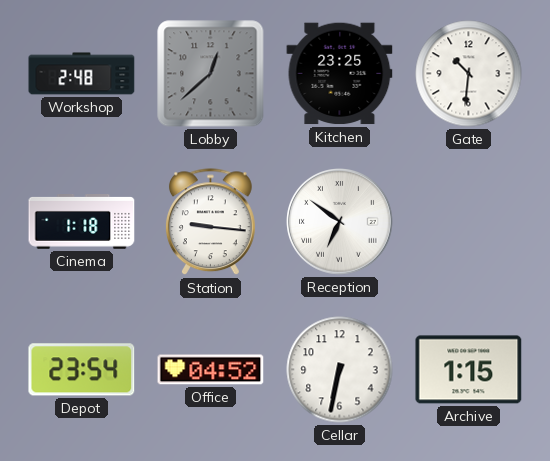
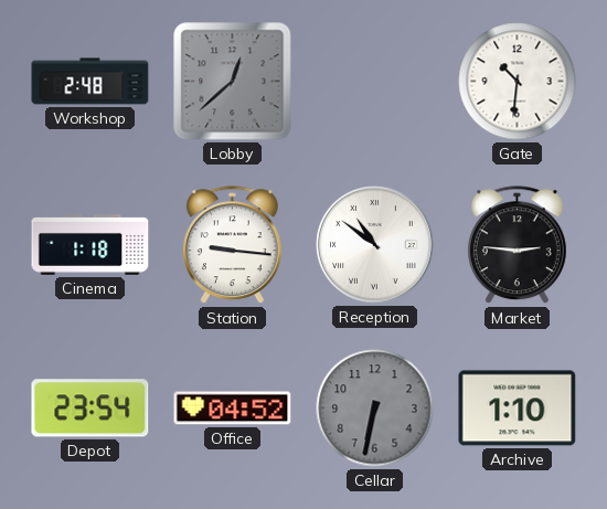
Kitchen: 23:25 -> none (340, 74)
Reception: 6:51 -> 10:51 (375, 245)
Market: none -> 2:46 (517, 245)
Cellar dial: white -> grey (375, 409)
Archive: 1:15 -> 1:10 (518, 409)
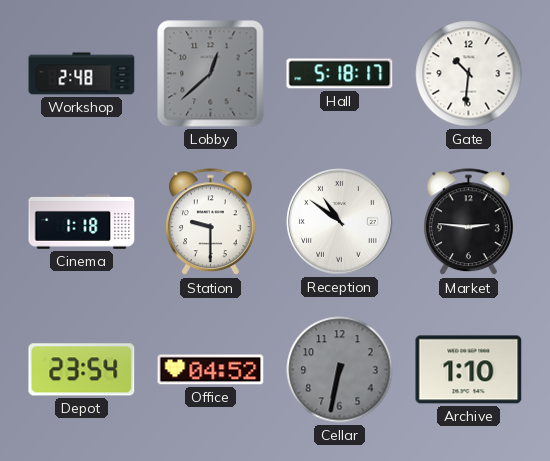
Hall: none -> 5:18 (340, 74)
Station: 9:16 -> 9:30 (210, 222)
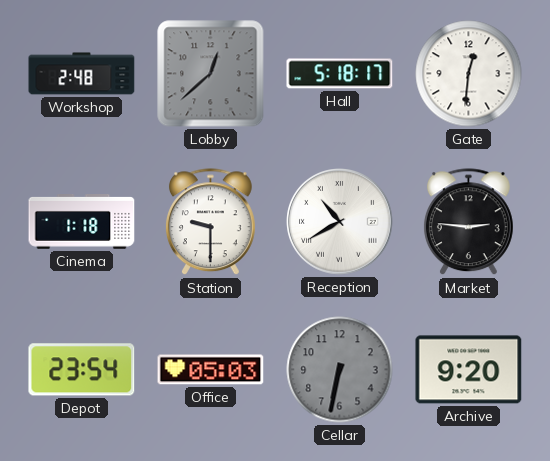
Gate: 10:31 -> 12:31 (469, 74)
Reception: 10:51 -> 10:40 (340, 222)
Office: 04:52 -> 05:03 (211, 370)
Archive: 1:10 -> 9:20 (469, 370)
